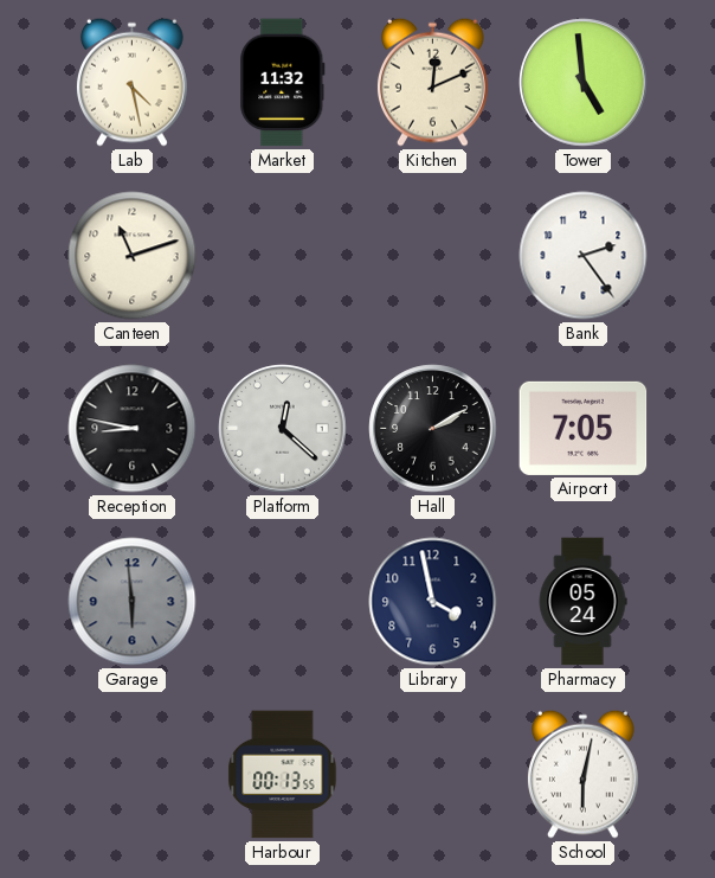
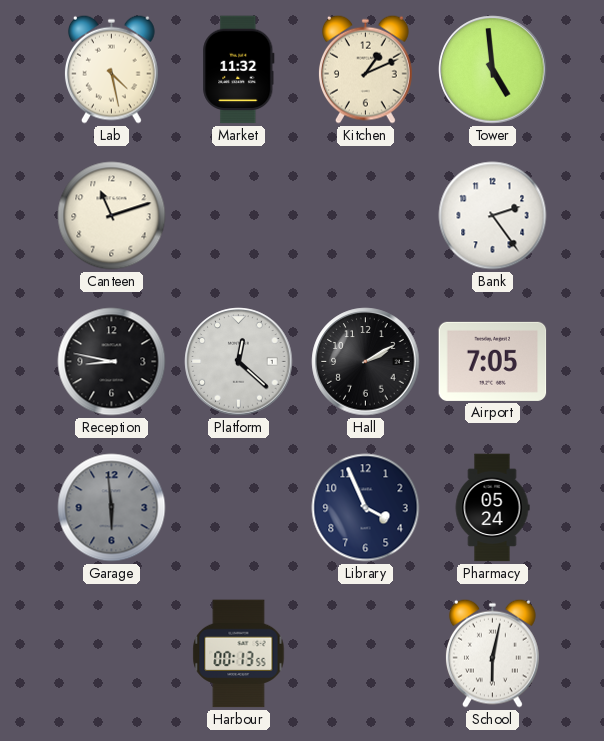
Kitchen: 12:11 -> 1:11 (365, 69)
Library: 3:58 -> 3:56 (366, 508)
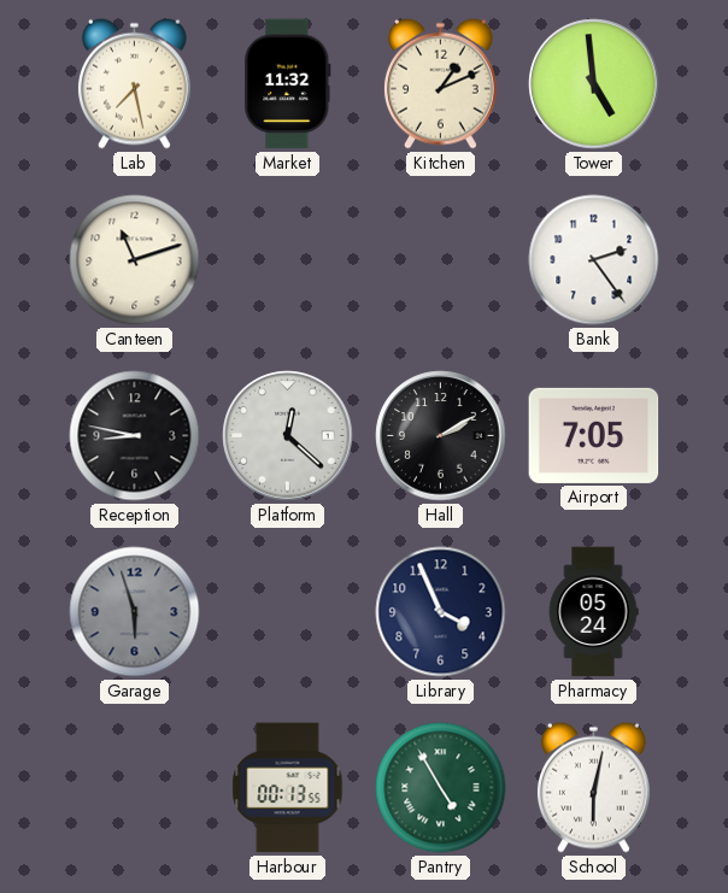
Lab: 4:28 -> 7:28 (134, 83)
Garage: 5:59 -> 5:57 (135, 612)
Pantry: none -> 4:55 (441, 788)
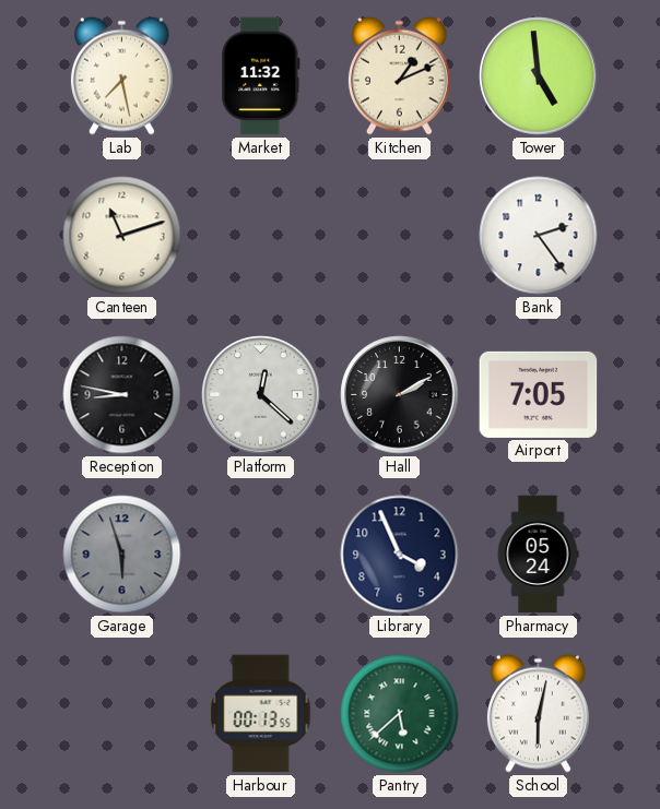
Pantry: 4:55 -> 5:38 (400, 714)
